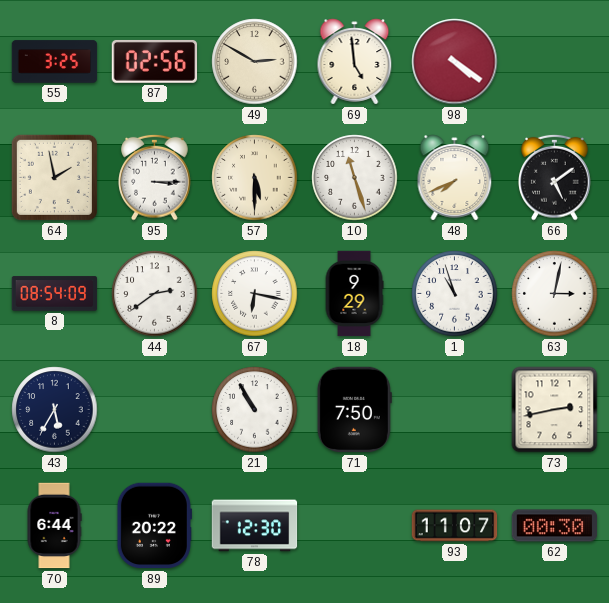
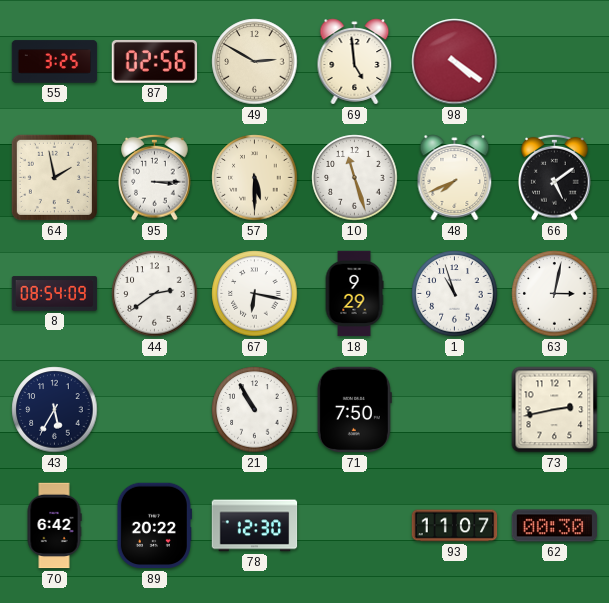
70: 6:44 -> 6:42 (54, 526)
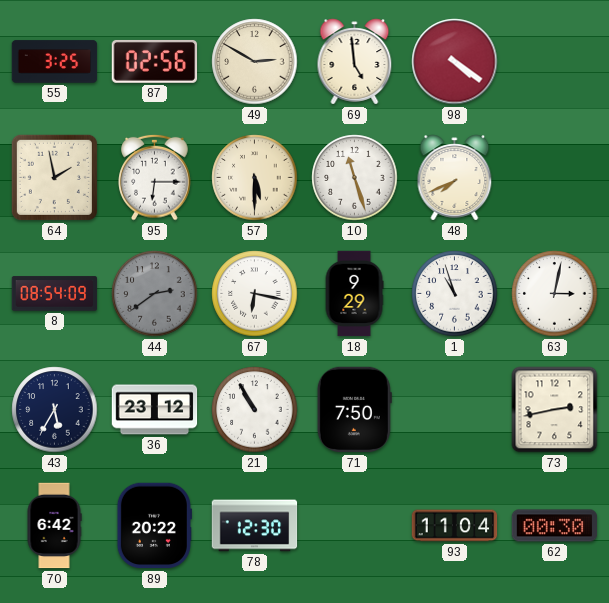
95: 3:15 -> 6:15 (155, 177)
66: 5:09 -> none (555, 177)
44 dial: white -> grey (155, 294)
36: none -> 23:12 (155, 410)
93: 11:07 -> 11:04 (455, 526)
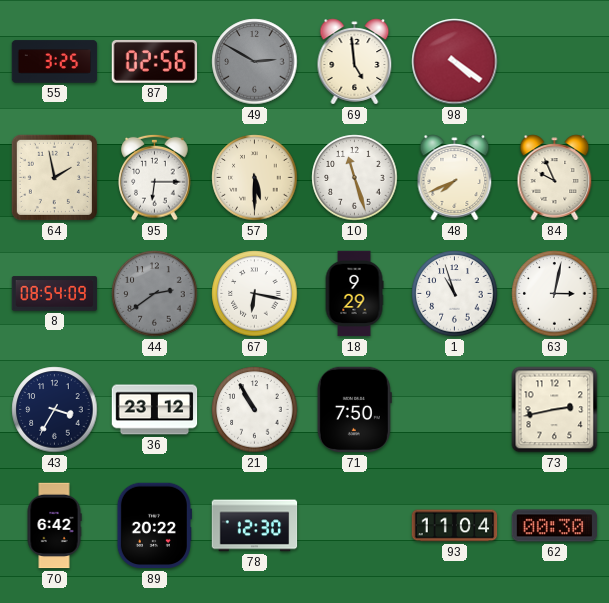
49 dial: cream -> grey (255, 62)
84: none -> 9:56 (555, 178)
43: 5:35 -> 3:35 (55, 410)
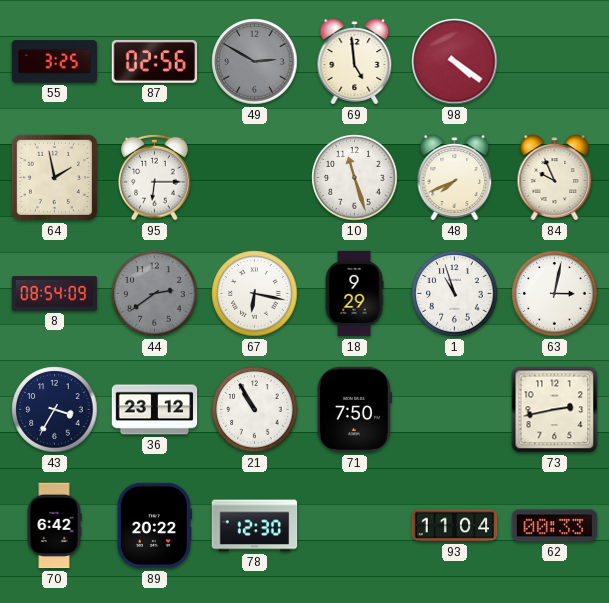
57: 5:30 -> none (255, 178)
62: 00:30 -> 00:33 (555, 526)
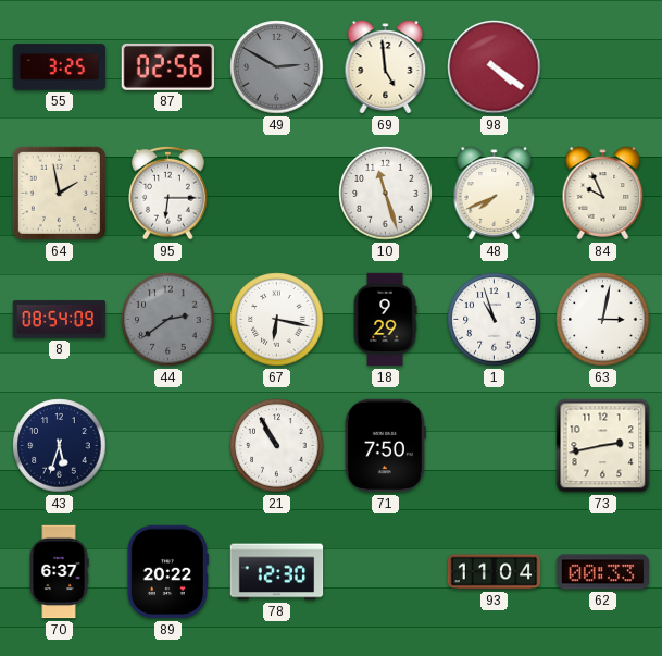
43: 3:35 -> 5:33 (60, 446)
36: 23:12 -> none (155, 410)
70: 6:42 -> 6:37 (59, 572)
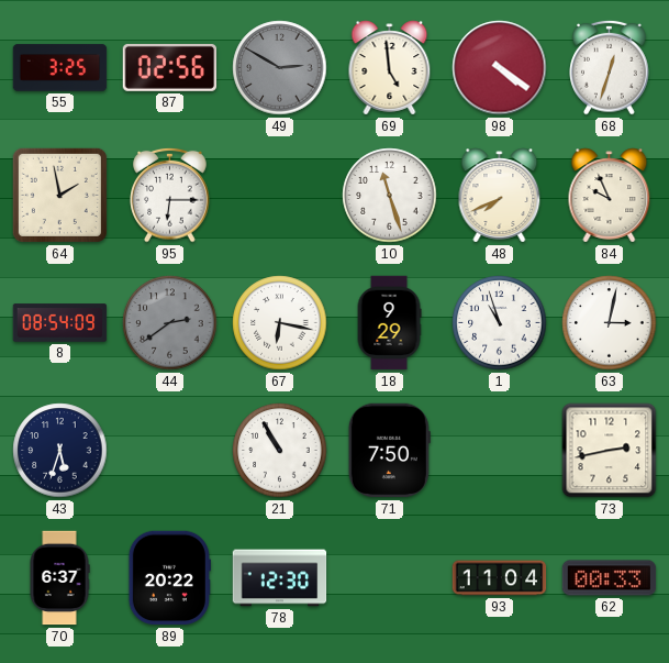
68: none -> 12:33 (610, 67)
